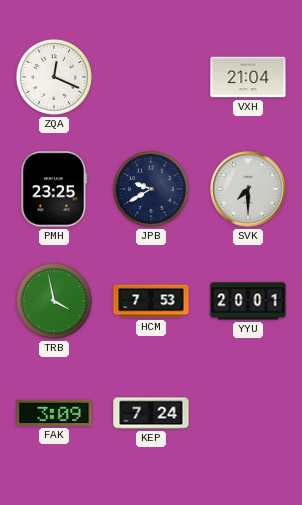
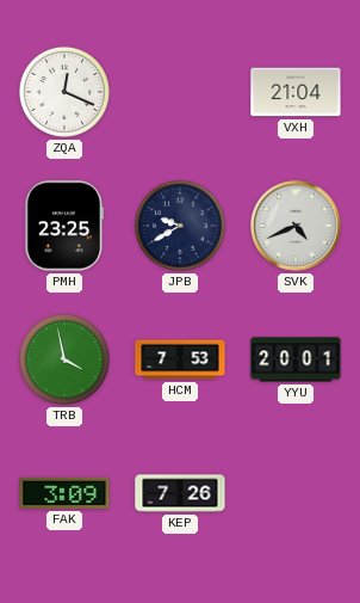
SVK: 7:30 -> 4:41 (296, 226)
KEP: 7:24 -> 7:26 (180, 493)
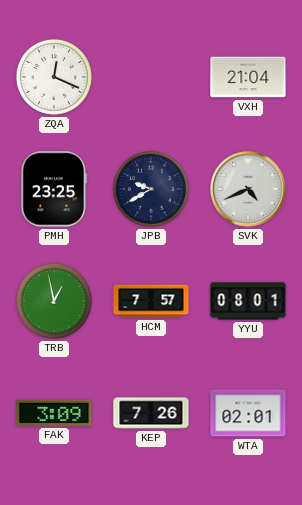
TRB: 3:58 -> 12:58 (54, 301)
HCM: 7:53 -> 7:57 (151, 301)
YYU: 20:01 -> 08:01 (248, 301)
WTA: none -> 02:01 (248, 413)
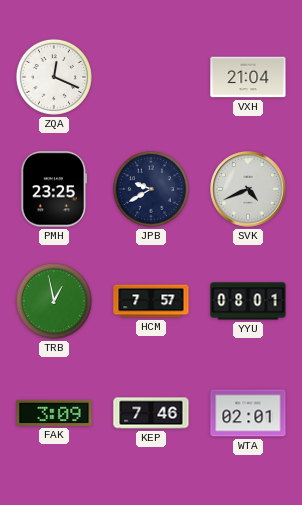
KEP: 7:26 -> 7:46 (151, 413)
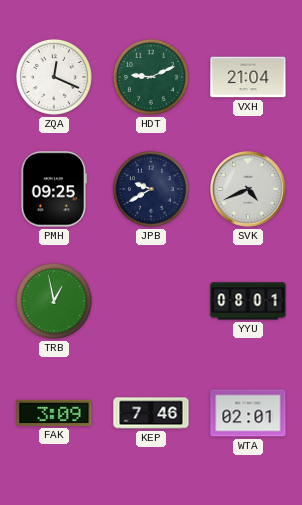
HDT: none -> 9:11 (151, 77)
PMH: 23:25 -> 09:25 (54, 189)
HCM: 7:57 -> none (151, 301)
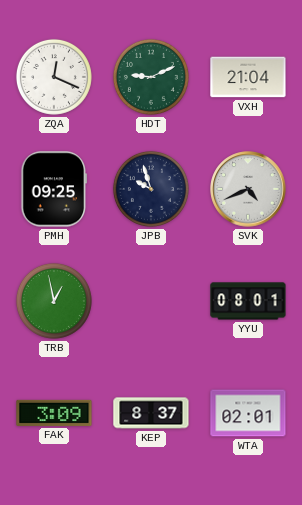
JPB: 9:40 -> 9:57 (151, 189)
KEP: 7:46 -> 8:37 (151, 413)
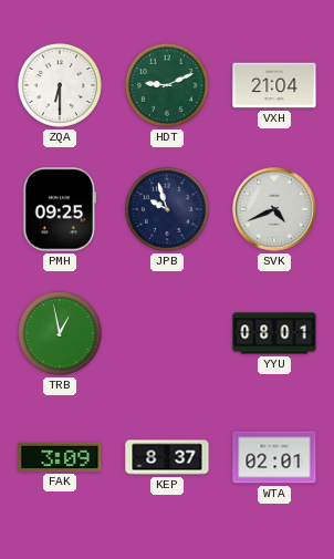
ZQA: 12:19 -> 6:30 (60, 85)
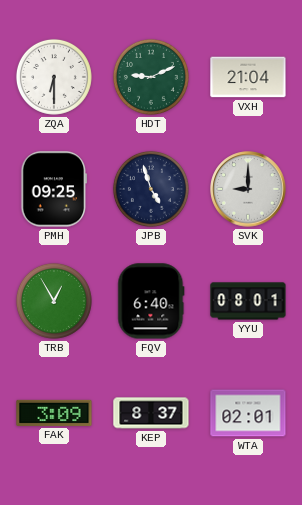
JPB: 9:57 -> 4:57 (151, 189)
SVK: 4:41 -> 9:00 (248, 189)
TRB: 12:58 -> 12:55 (54, 301)
FQV: none -> 6:40 (151, 301)
